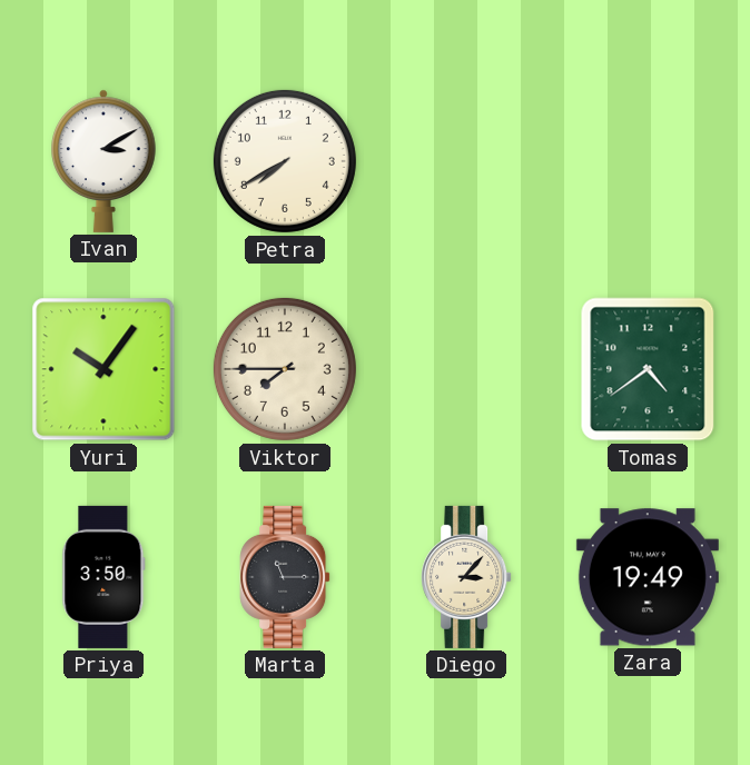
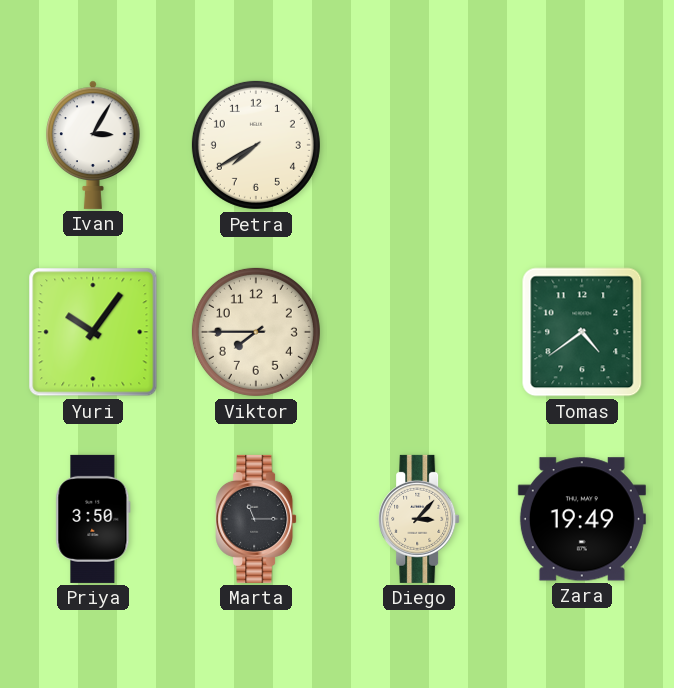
Ivan: 3:10 -> 3:05 (93, 145)
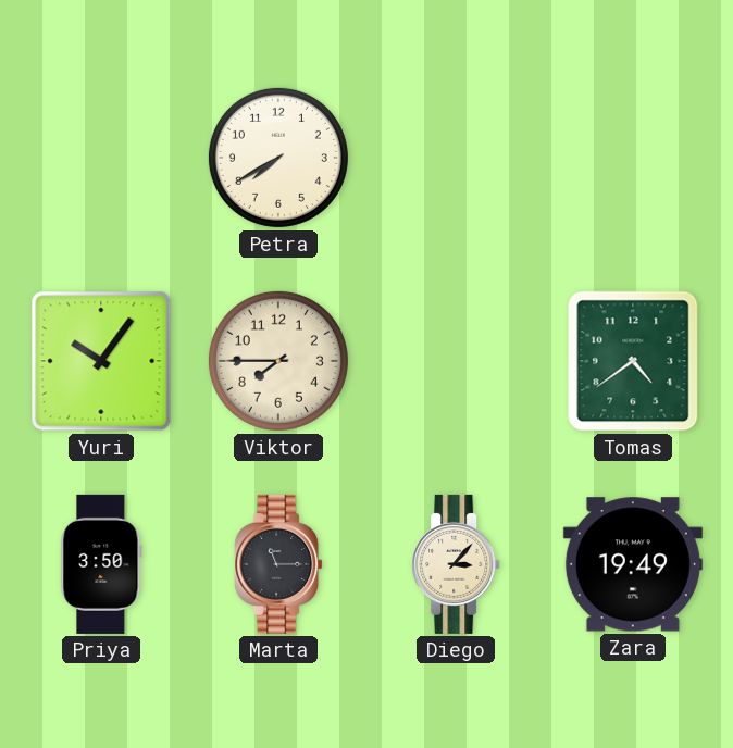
Ivan: 3:05 -> none (93, 145)
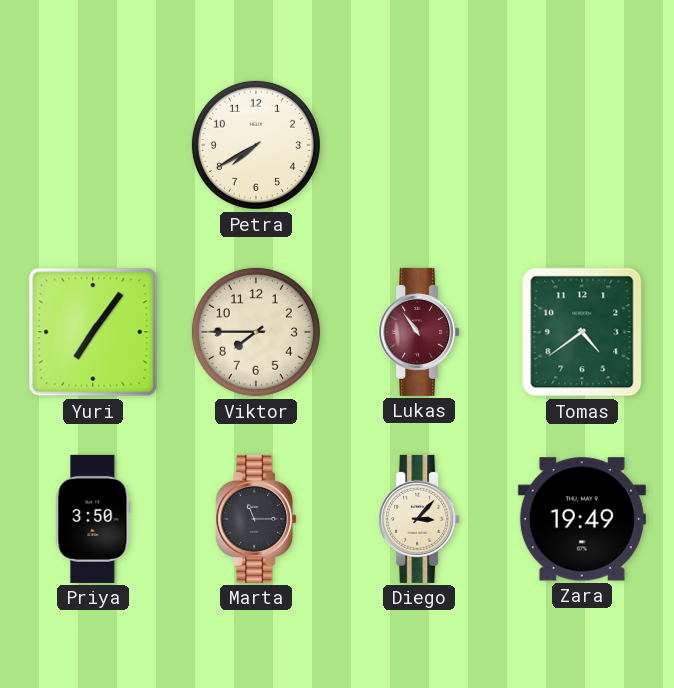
Yuri: 10:06 -> 7:06 (93, 332)
Lukas: none -> 10:54 (419, 332)
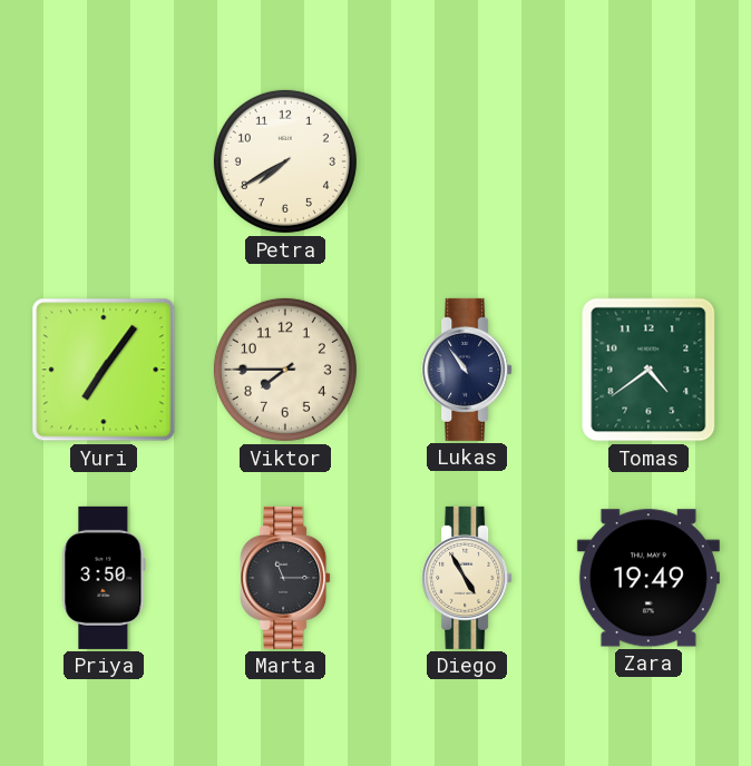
Lukas dial: burgundy -> navy (467, 370)
Diego: 3:07 -> 4:55 (467, 578)
